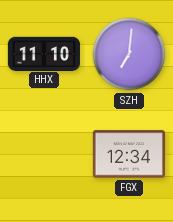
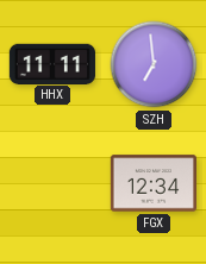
HHX: 11:10 -> 11:11 (52, 63)
SZH: 7:01 -> 6:59 (154, 64)
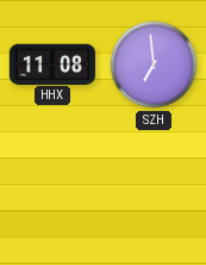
HHX: 11:11 -> 11:08 (52, 63)
FGX: 12:34 -> none (154, 183)
